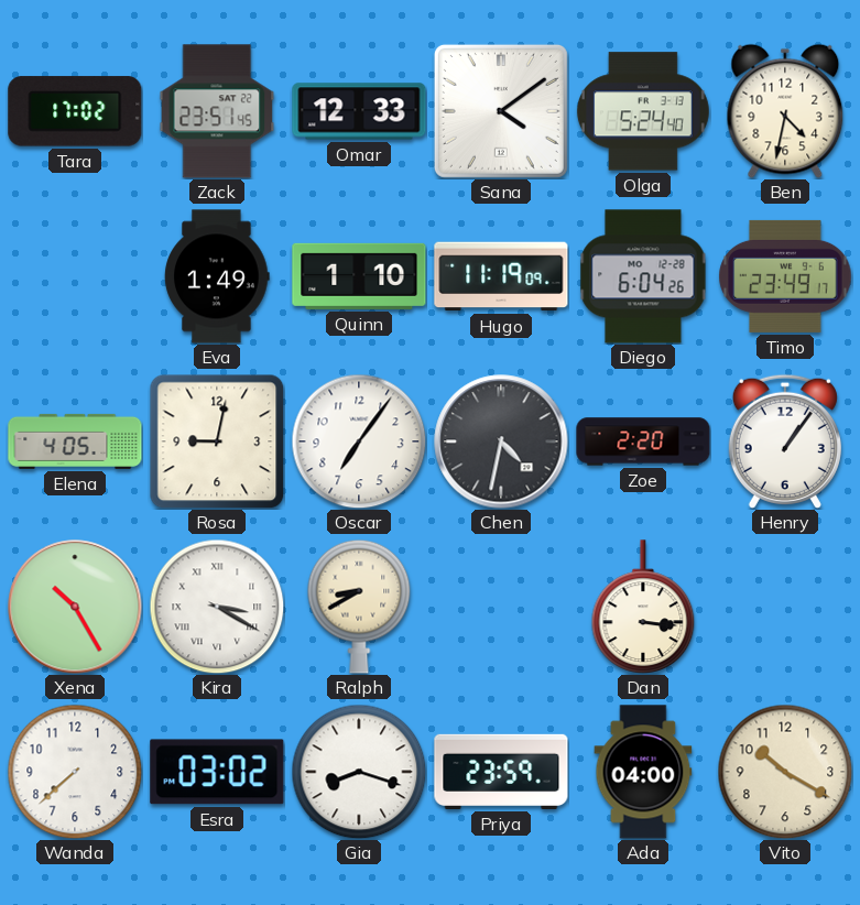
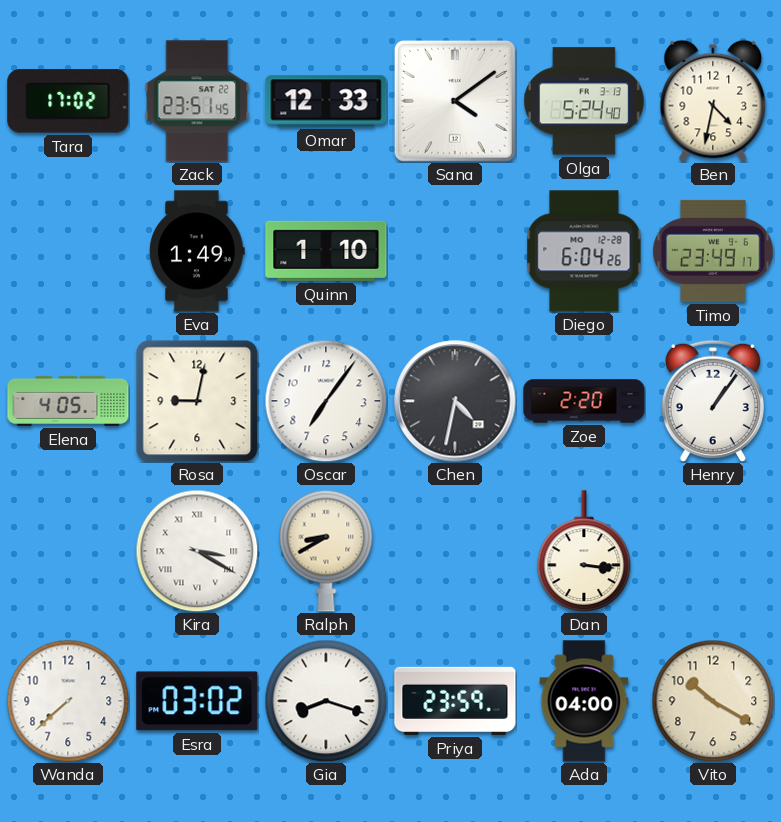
Hugo: 11:19 -> none (501, 276)
Xena: 10:25 -> none (75, 607)
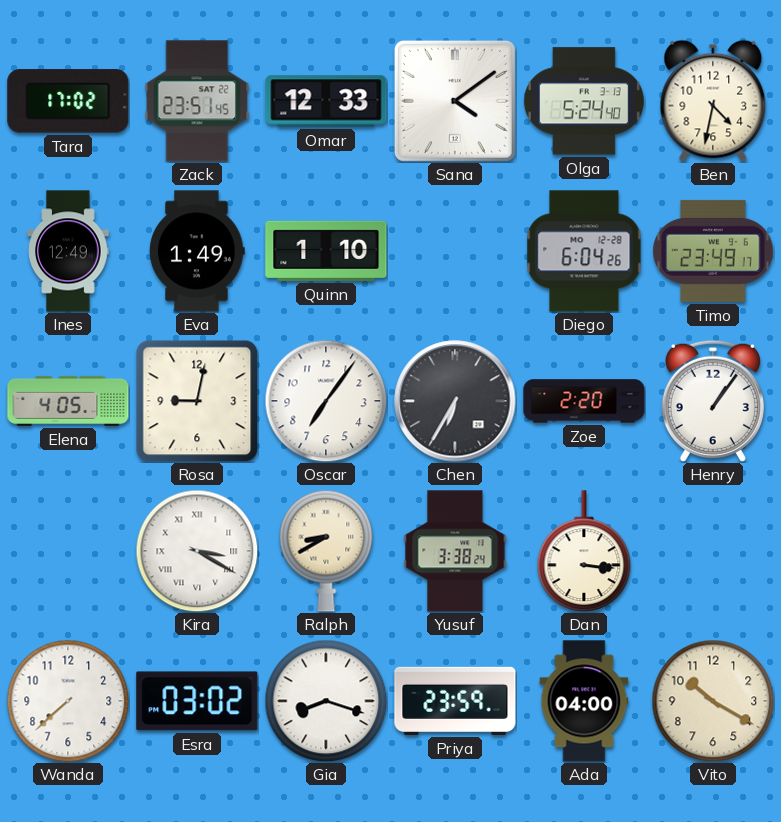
Ines: none -> 12:49 (68, 251)
Chen: 4:32 -> 6:35 (455, 401)
Yusuf: none -> 3:38 (455, 551)
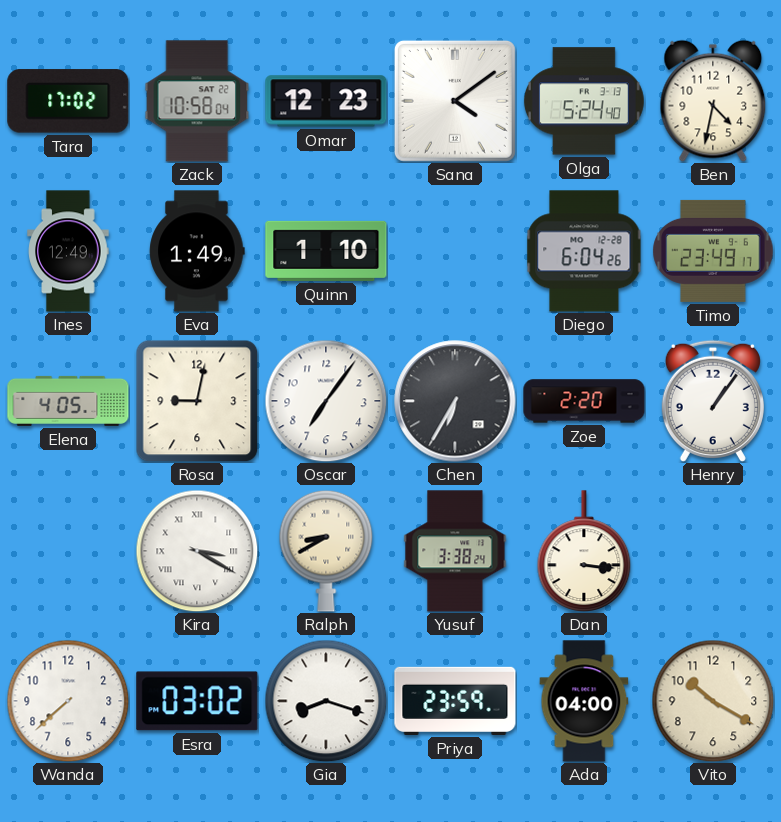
Zack: 23:51 -> 10:58 (197, 101)
Omar: 12:33 -> 12:23 (326, 101)
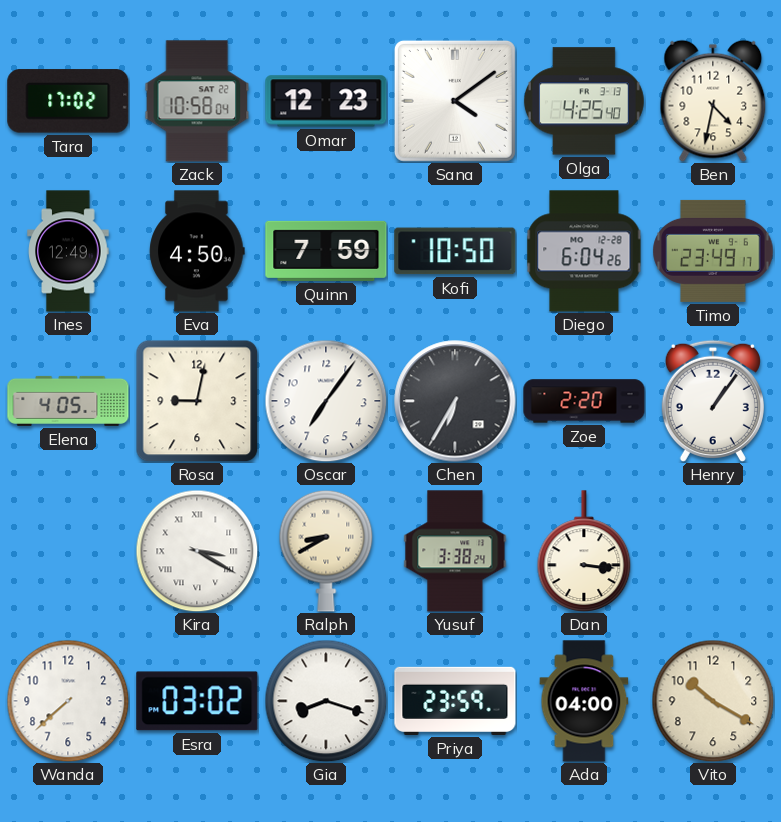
Olga: 5:24 -> 4:25 (584, 101)
Eva: 1:49 -> 4:50 (197, 251)
Quinn: 1:10 -> 7:59 (326, 251)
Kofi: none -> 10:50 (455, 251)
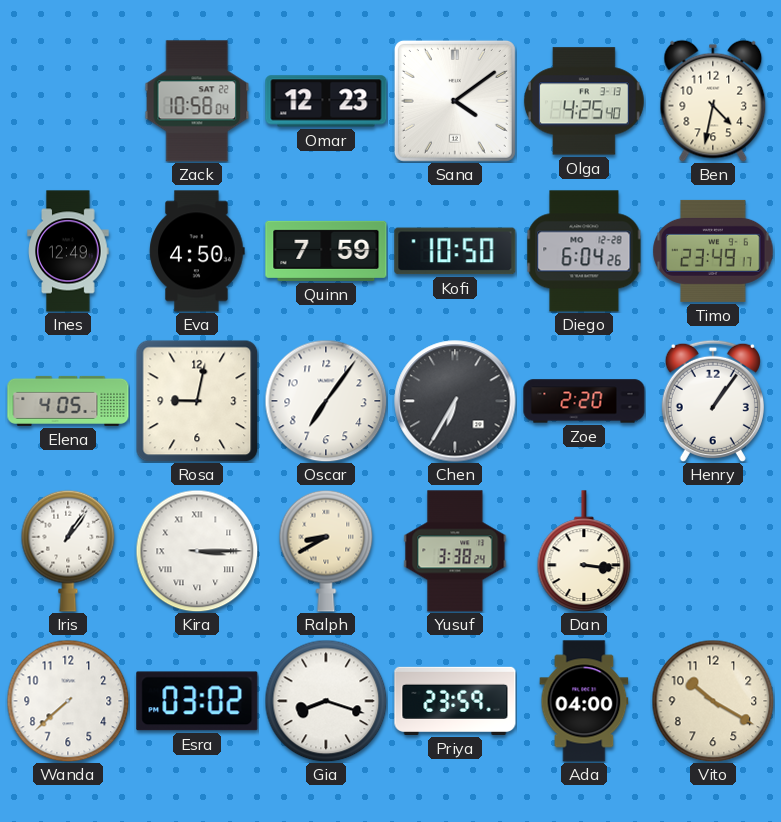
Tara: 17:02 -> none (68, 101)
Iris: none -> 1:06 (68, 551)
Kira: 3:20 -> 3:15 (197, 551)
